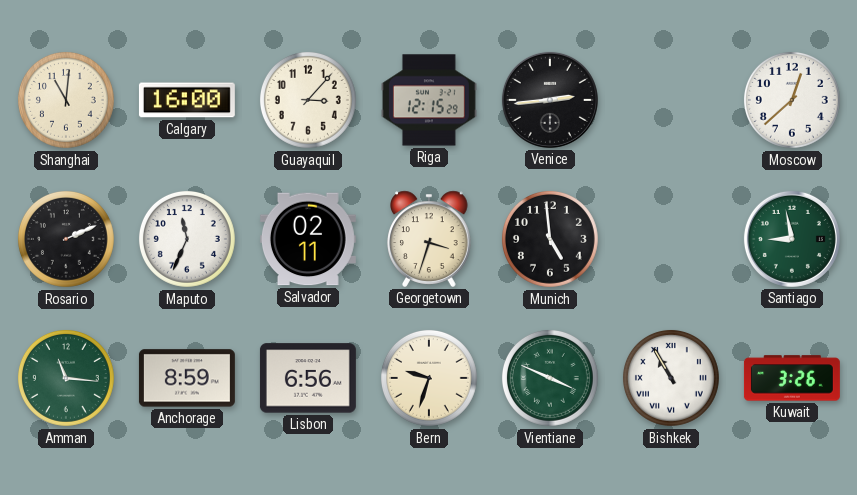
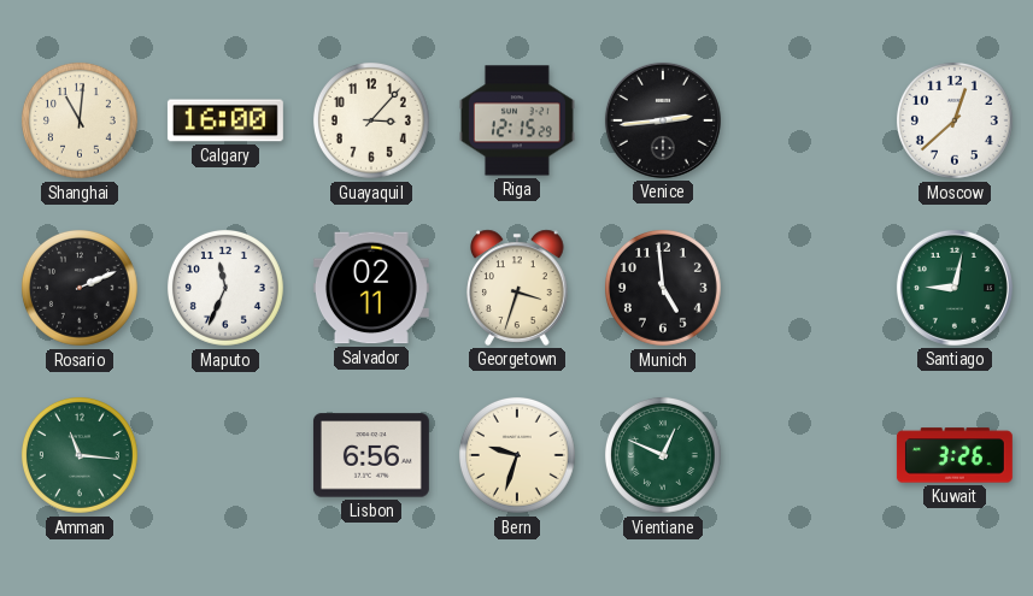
Santiago: 8:58 -> 9:02 (955, 288)
Anchorage: 8:59 -> none (187, 378)
Vientiane: 3:49 -> 12:49 (663, 455)
Bishkek: 10:55 -> none (671, 378)
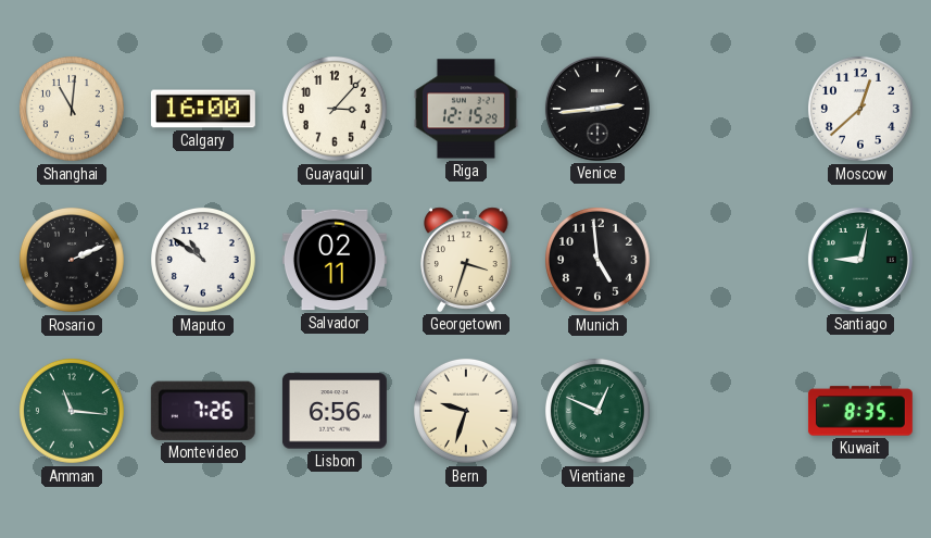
Maputo: 11:34 -> 10:51 (203, 260)
Montevideo: none -> 7:26 (203, 411)
Kuwait: 3:26 -> 8:35 (860, 411)
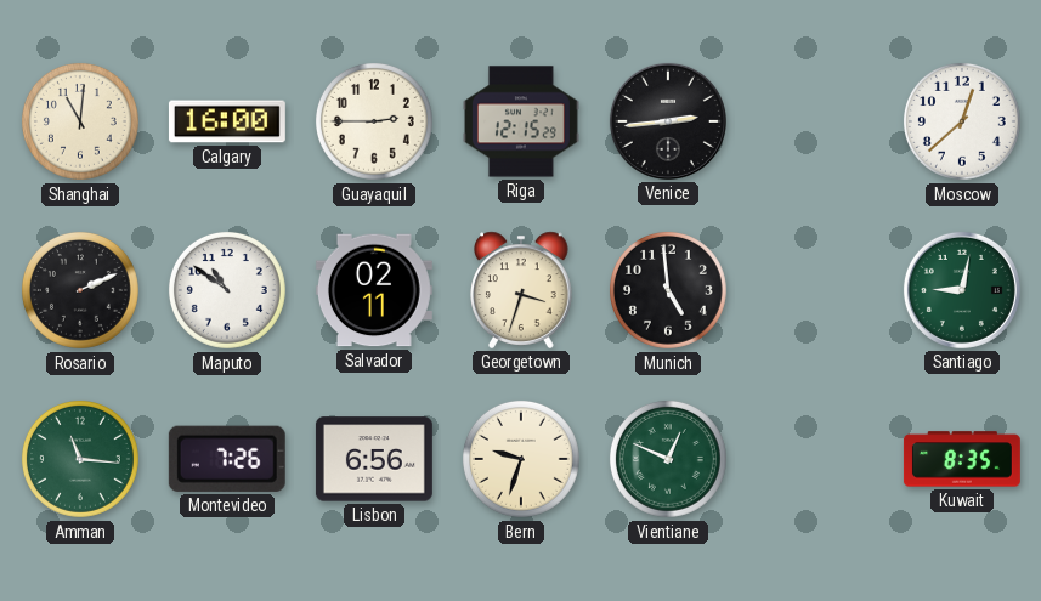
Guayaquil: 3:07 -> 2:45 (374, 121)
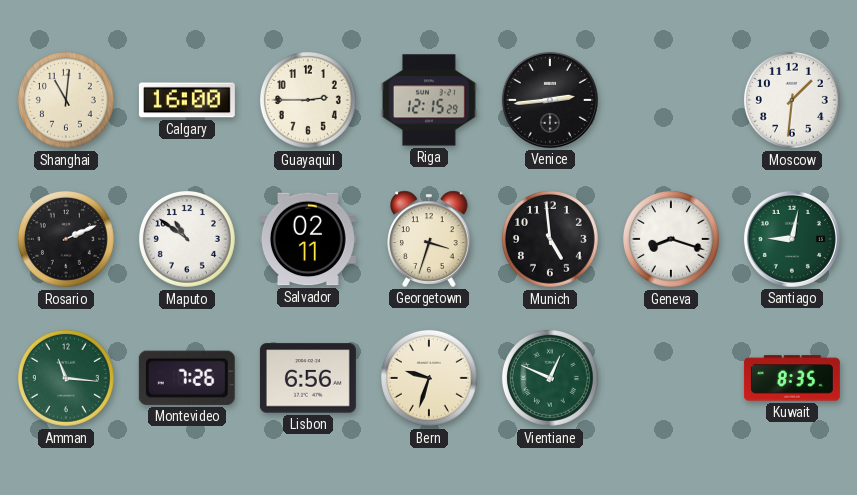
Moscow: 12:38 -> 1:31 (792, 100)
Geneva: none -> 8:18 (671, 239)
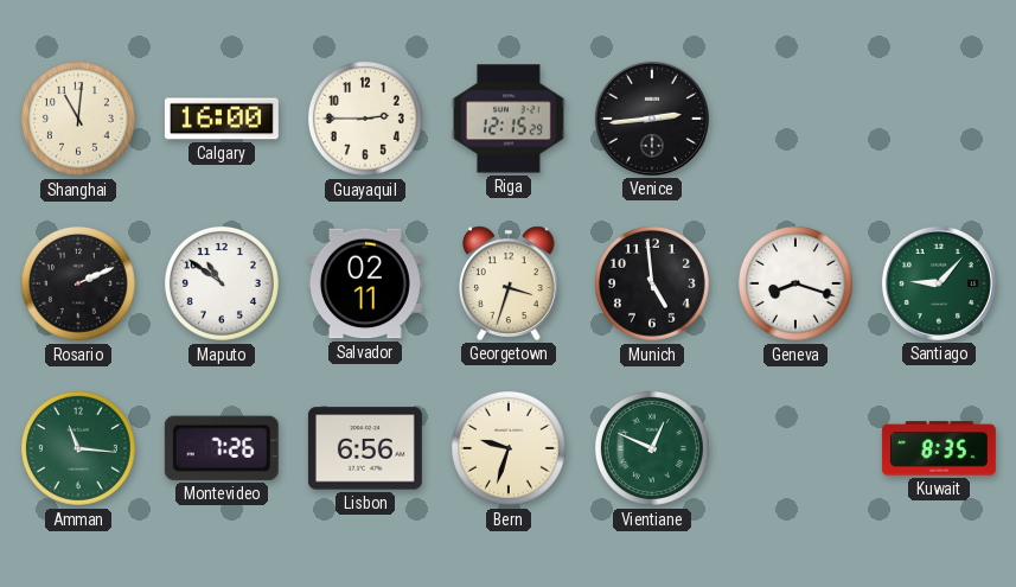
Moscow: 1:31 -> none (792, 100)
Santiago: 9:02 -> 9:07 (939, 283)
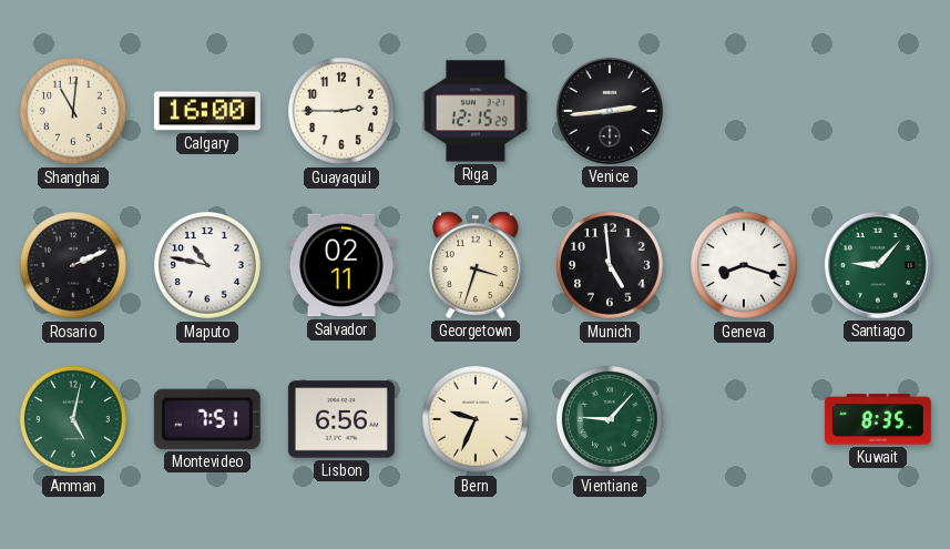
Maputo: 10:51 -> 10:47 (207, 265)
Amman: 11:16 -> 5:02 (73, 419)
Montevideo: 7:26 -> 7:51 (207, 419)
Bern: 9:33 -> 9:34 (476, 419)
Vientiane: 12:49 -> 9:07 (610, 419)
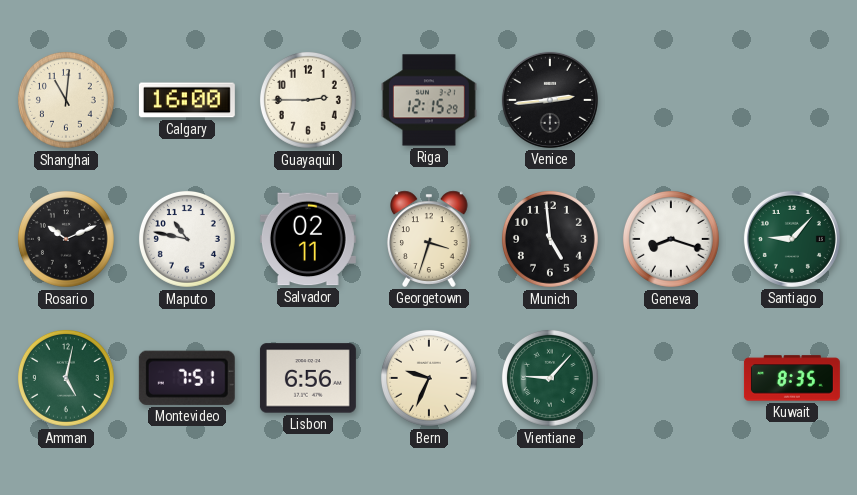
Rosario: 2:11 -> 10:11 (66, 239)
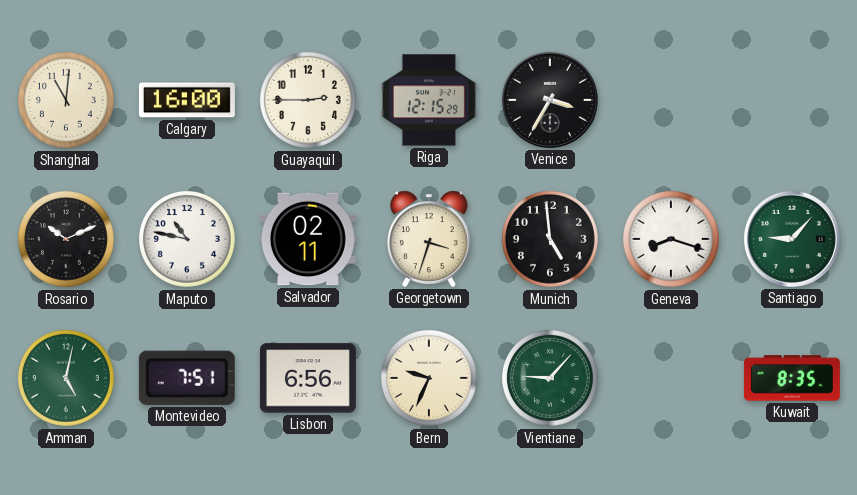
Venice: 2:44 -> 3:35 (550, 100)
